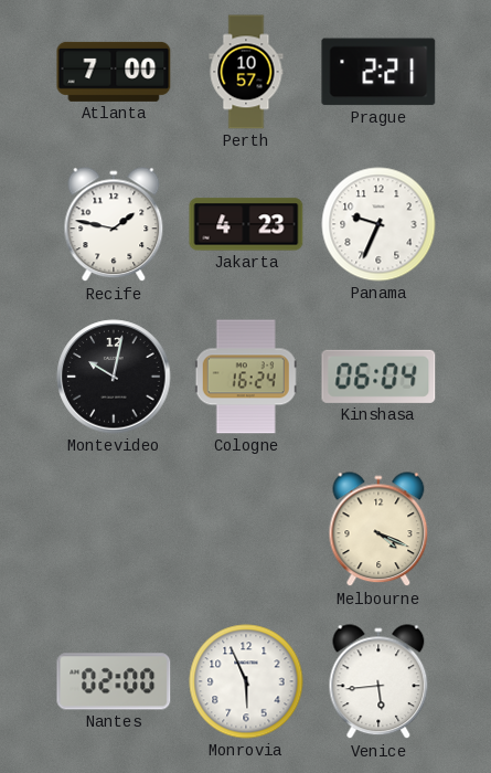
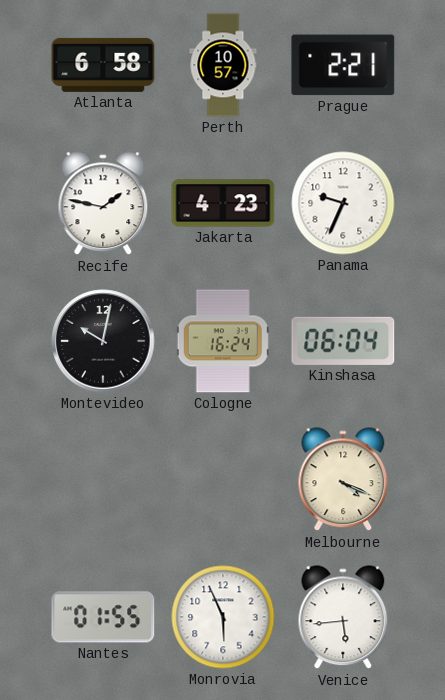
Atlanta: 7:00 -> 6:58 (103, 65)
Nantes: 02:00 -> 01:55 (103, 617)
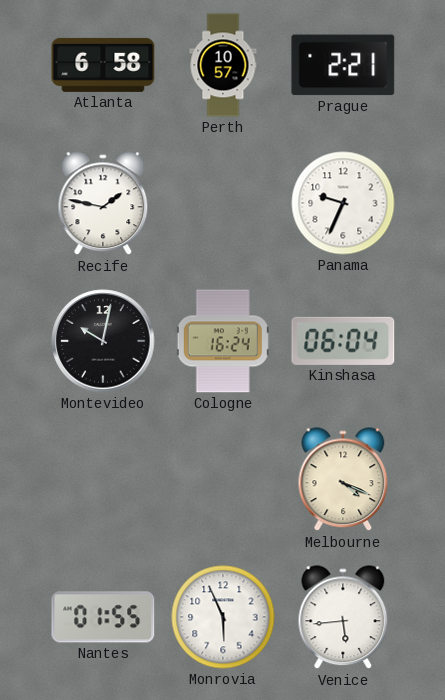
Jakarta: 4:23 -> none (223, 203)
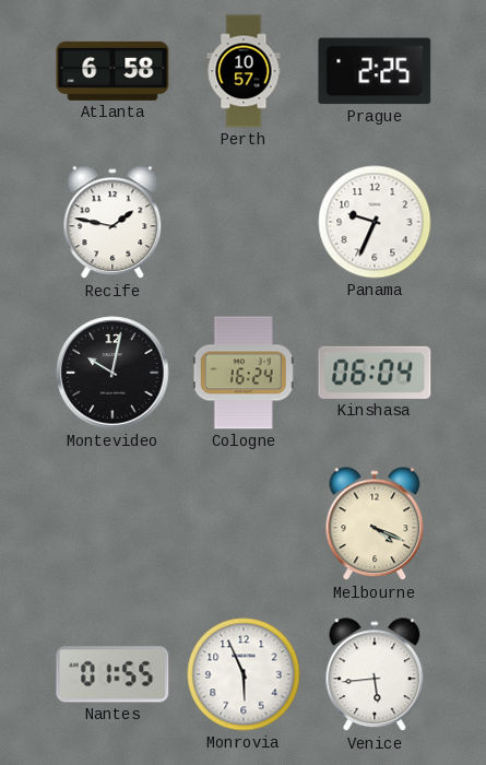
Prague: 2:21 -> 2:25 (375, 71)
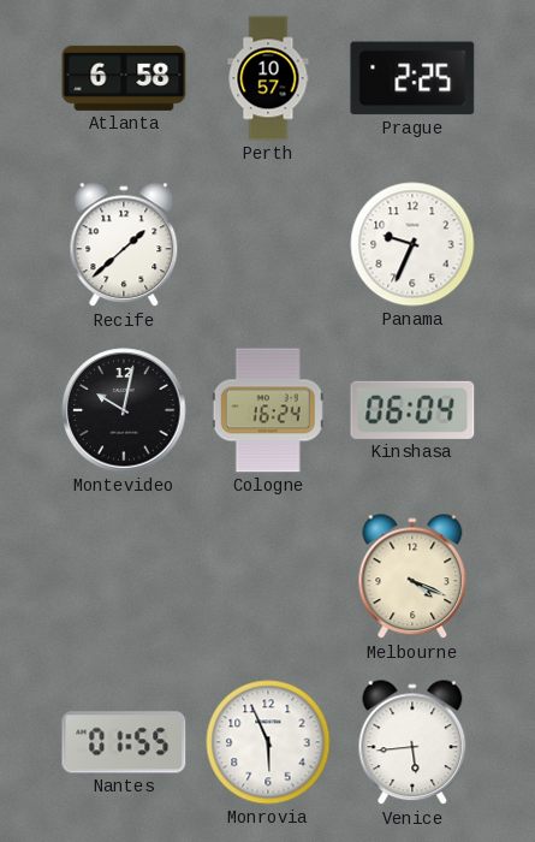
Recife: 1:47 -> 1:38 (124, 245)
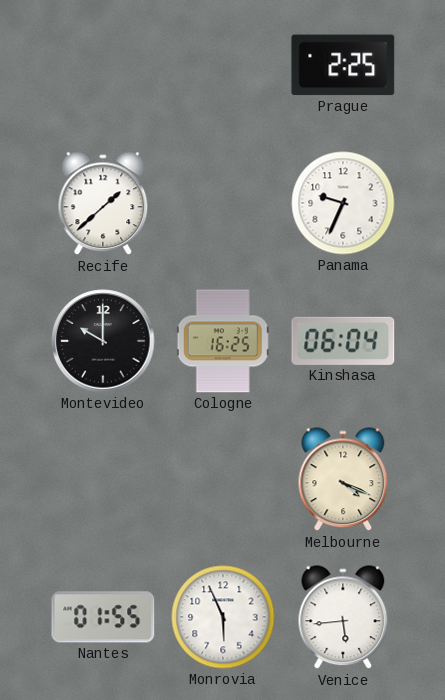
Atlanta: 6:58 -> none (124, 78)
Perth: 10:57 -> none (268, 78)
Montevideo: 10:02 -> 10:00 (103, 341)
Cologne: 16:24 -> 16:25 (223, 341)
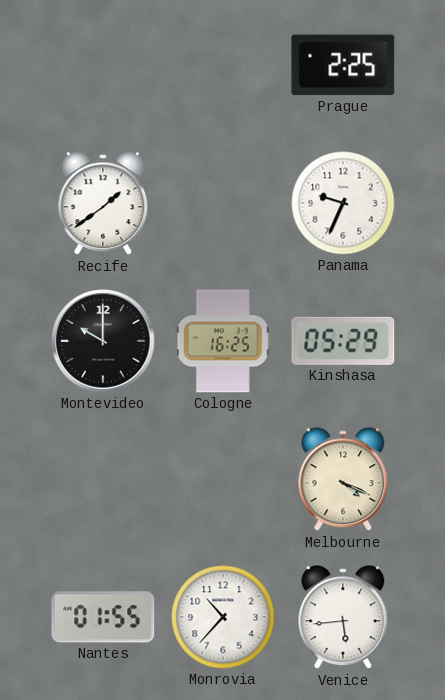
Recife: 1:38 -> 1:39 (103, 204)
Kinshasa: 06:04 -> 05:29 (343, 341)
Monrovia: 5:56 -> 10:37 (223, 617)
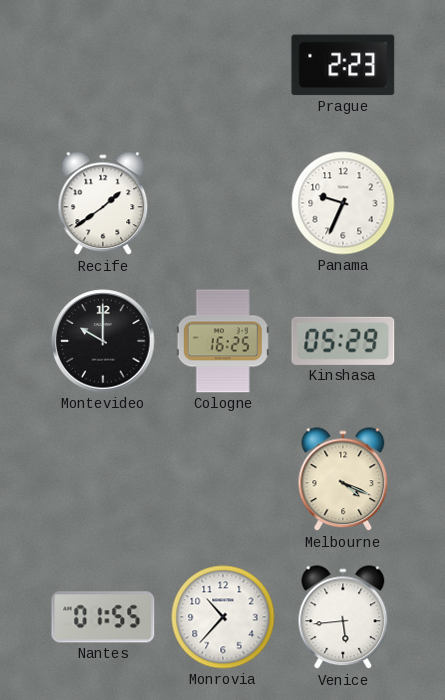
Prague: 2:25 -> 2:23 (343, 65)
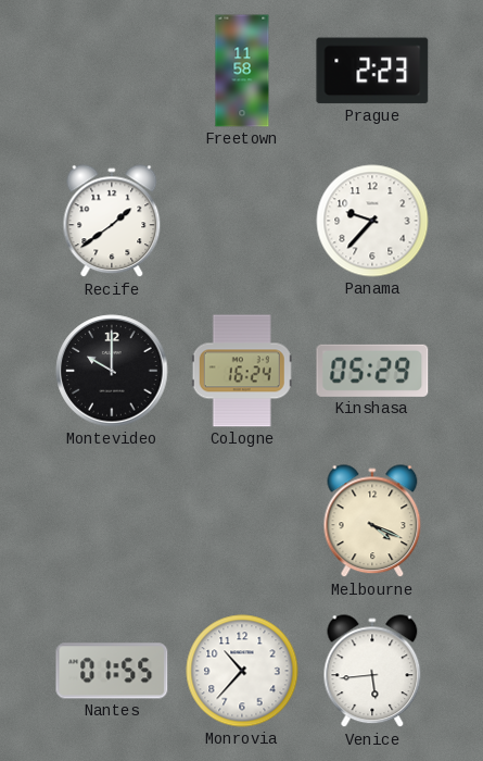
Freetown: none -> 11:58 (242, 71)
Panama: 9:34 -> 9:37 (372, 221)
Cologne: 16:25 -> 16:24 (242, 371)
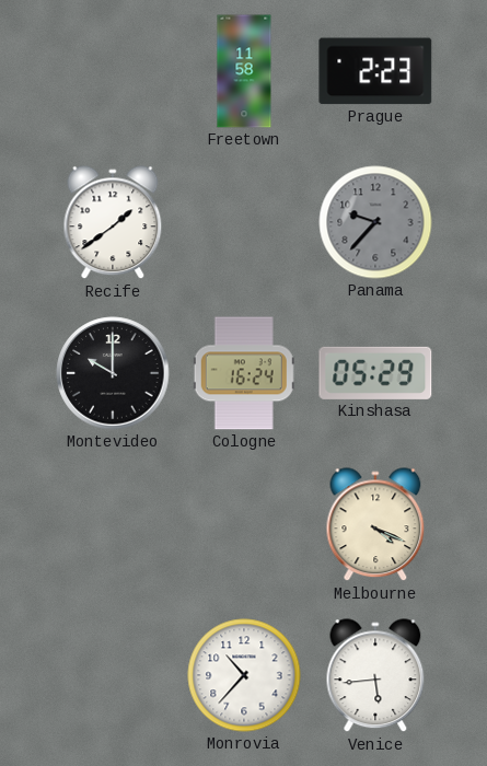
Panama dial: white -> grey (375, 222)
Nantes: 01:55 -> none (112, 671)
